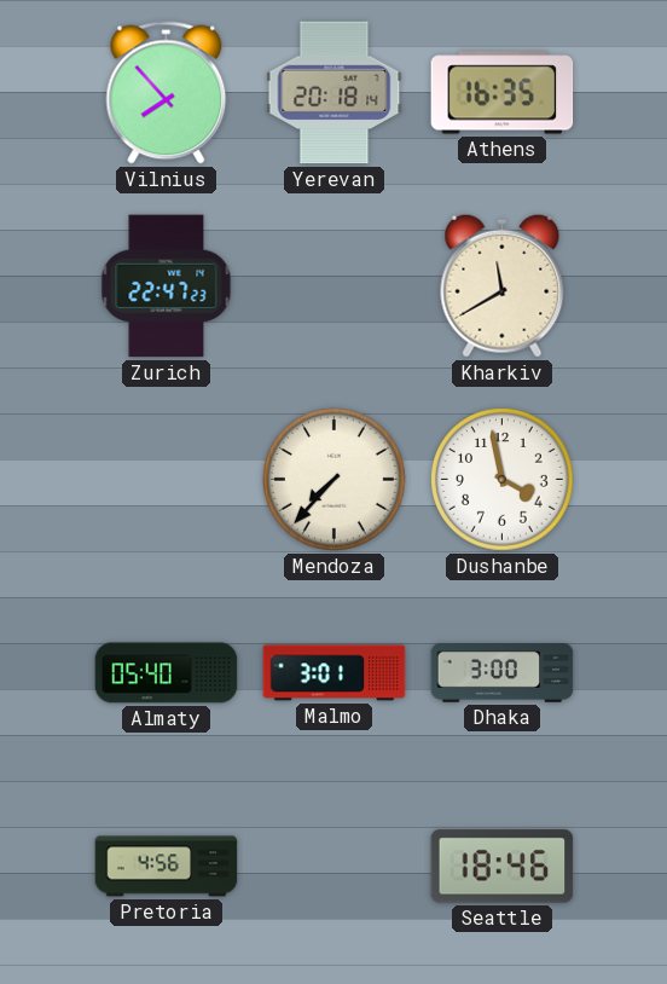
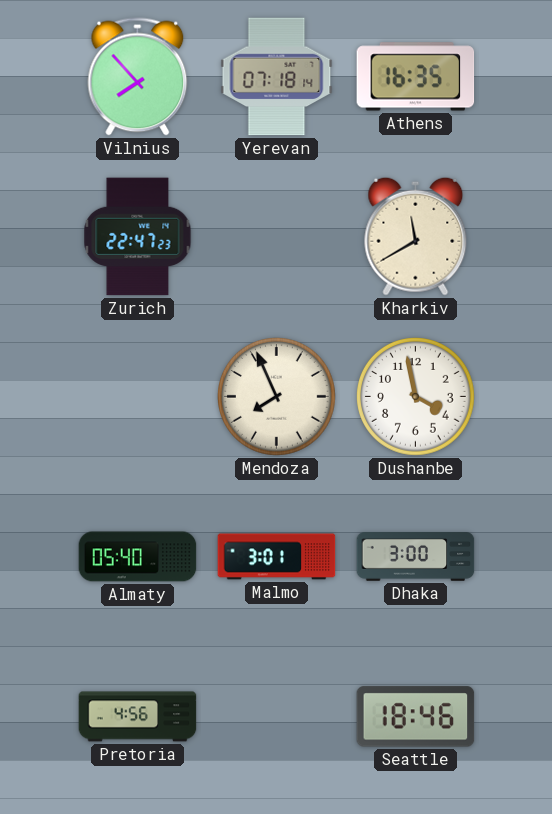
Yerevan: 20:18 -> 07:18 (277, 77)
Mendoza: 7:37 -> 7:56 (277, 397)
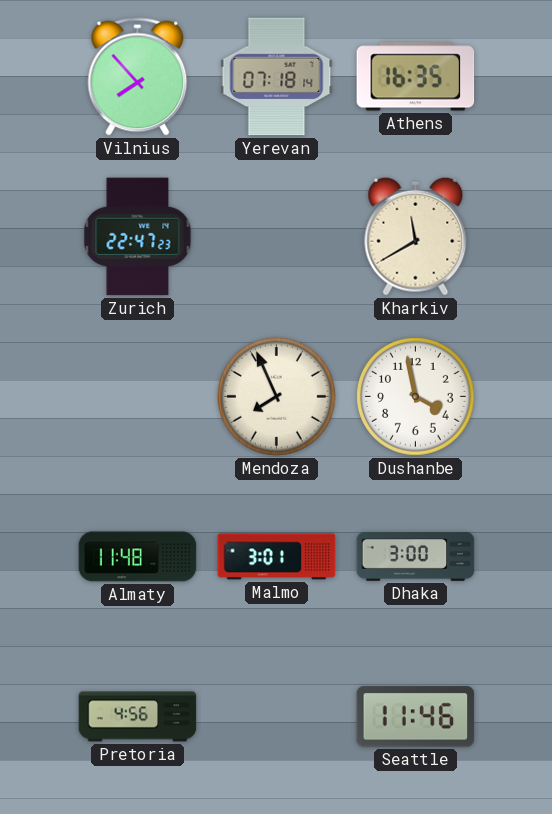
Almaty: 05:40 -> 11:48 (138, 557)
Seattle: 18:46 -> 11:46 (416, 717)
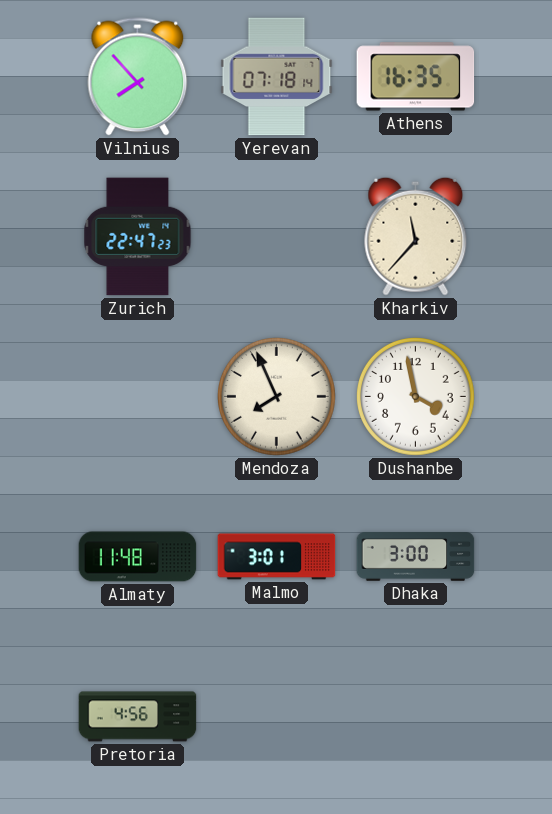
Kharkiv: 11:40 -> 11:37 (416, 236)
Seattle: 11:46 -> none (416, 717)
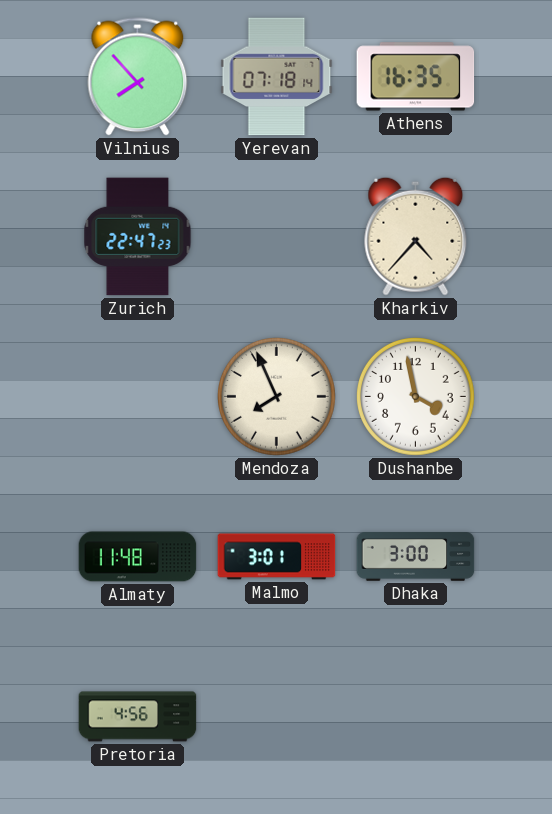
Kharkiv: 11:37 -> 4:37 (416, 236)
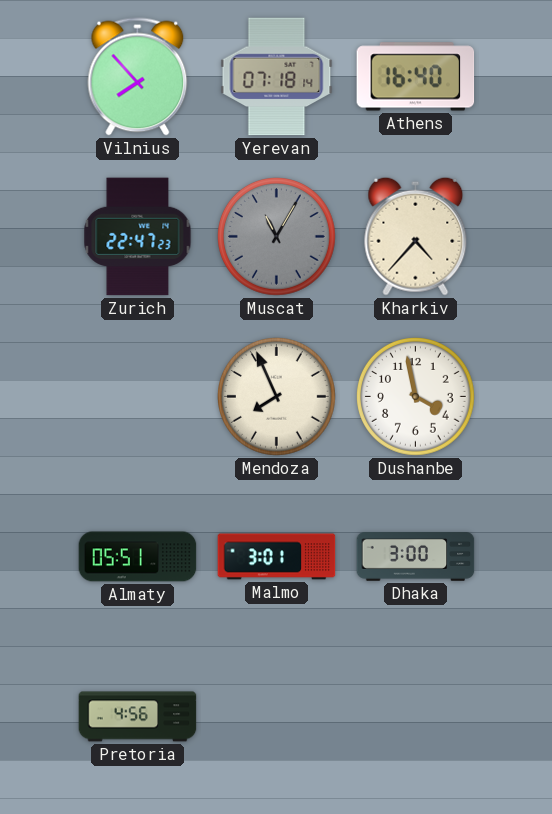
Athens: 16:35 -> 16:40 (416, 77)
Muscat: none -> 11:05 (277, 237)
Almaty: 11:48 -> 05:51 (138, 557)
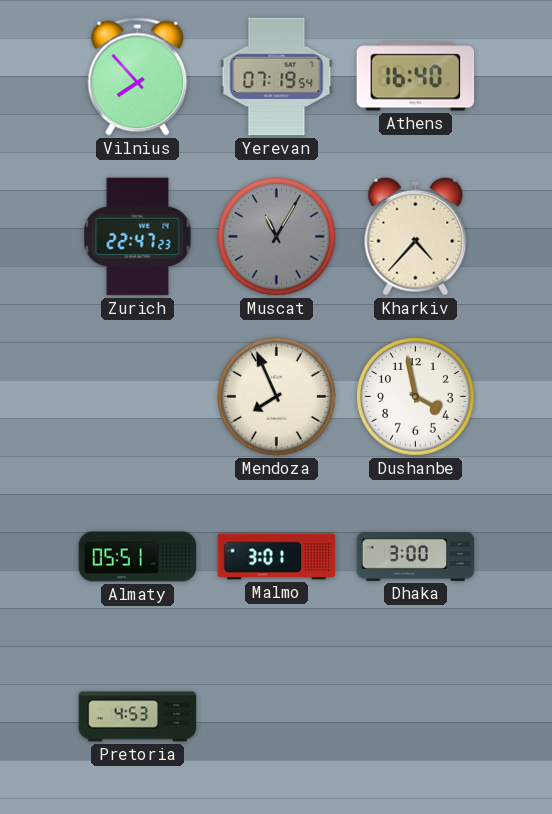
Yerevan: 07:18 -> 07:19 (277, 77)
Pretoria: 4:56 -> 4:53 (138, 717)
